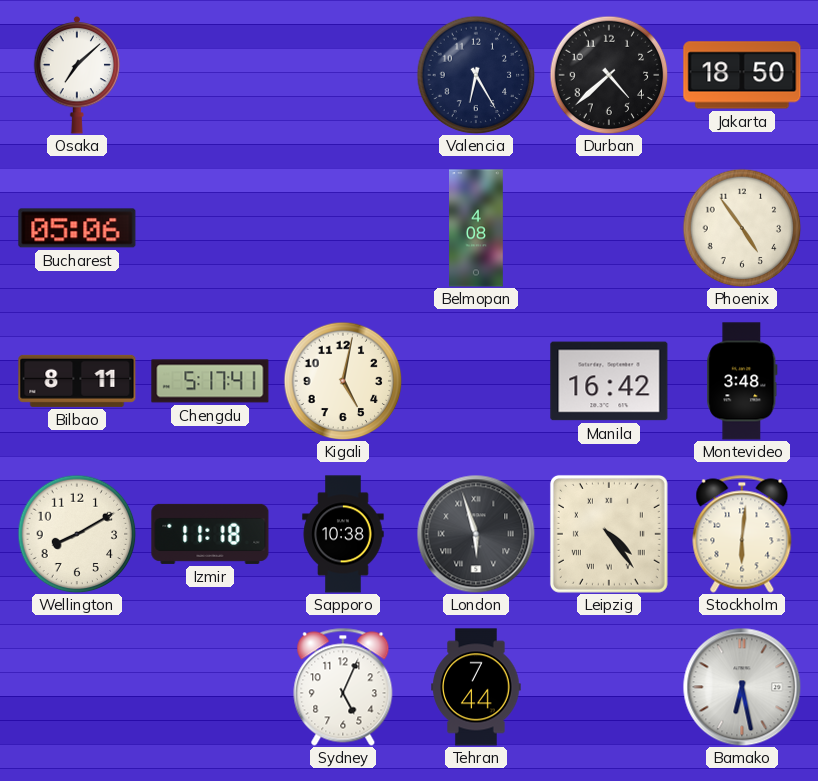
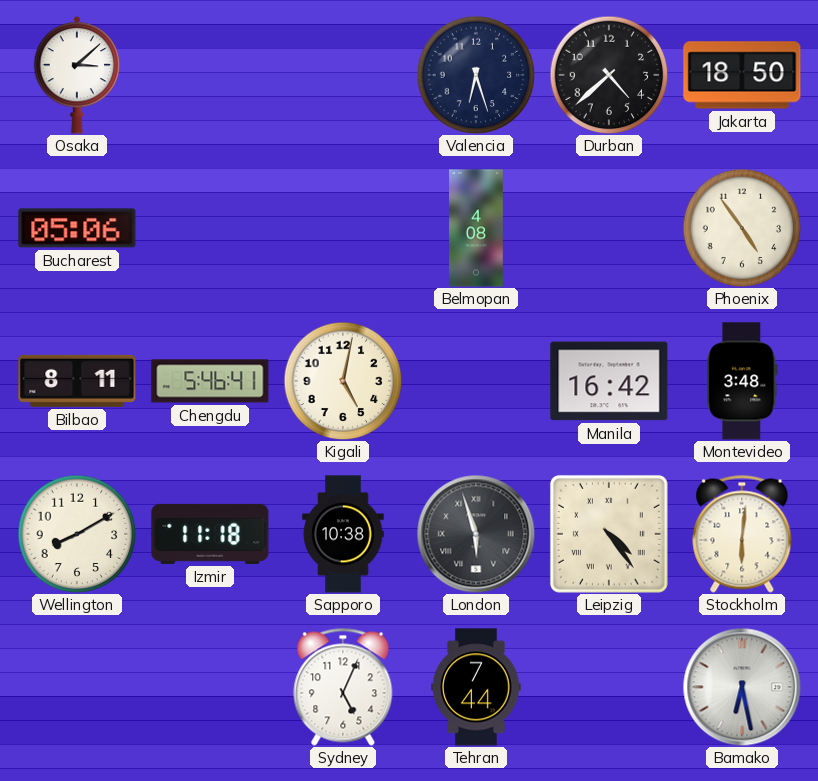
Osaka: 7:08 -> 3:08 (77, 75)
Valencia: 6:25 -> 6:27 (476, 75)
Chengdu: 5:17 -> 5:46 (210, 381)
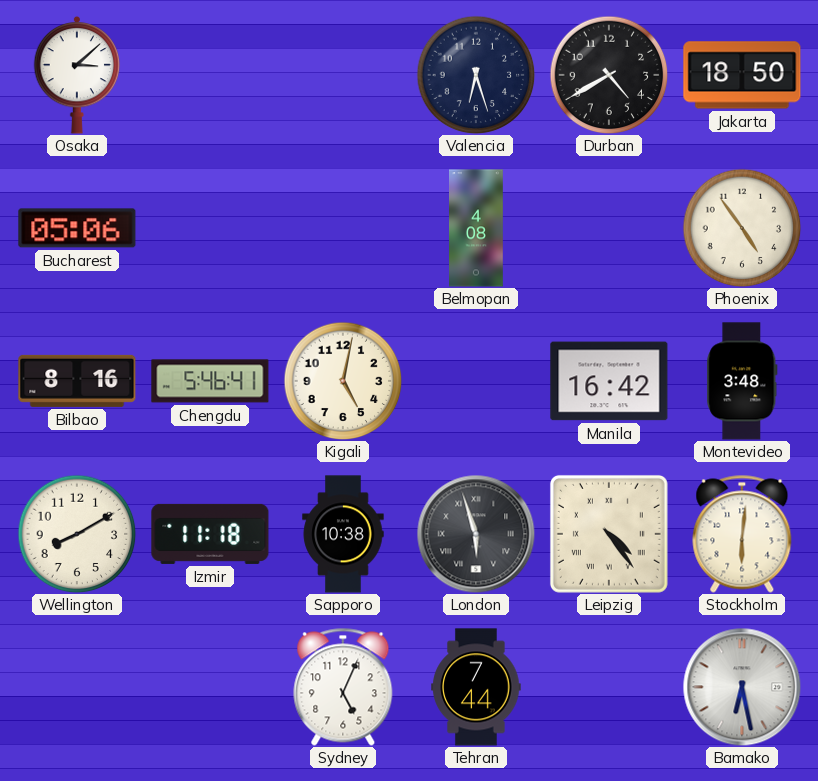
Durban: 4:38 -> 4:40 (609, 75)
Bilbao: 8:11 -> 8:16 (77, 381)
